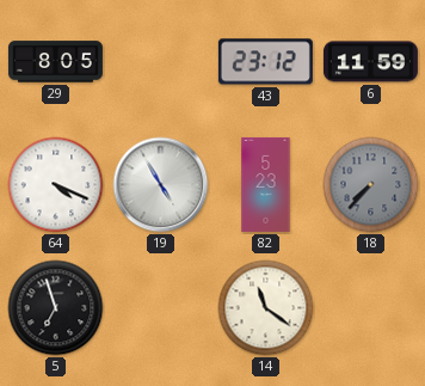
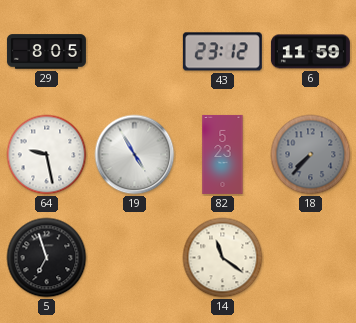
64: 4:19 -> 9:28 (47, 155)
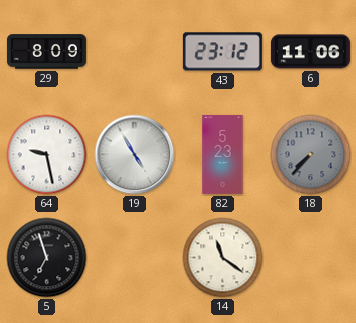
29: 8:05 -> 8:09 (46, 52)
6: 11:59 -> 11:06 (310, 52)
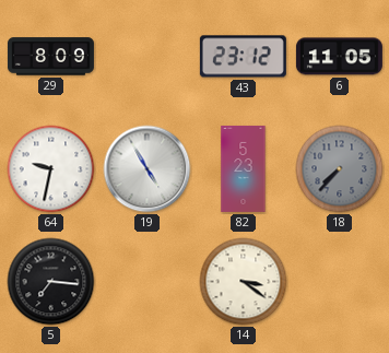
6: 11:06 -> 11:05 (339, 57)
64: 9:28 -> 9:32 (51, 169)
5: 6:57 -> 7:16 (51, 282)
14: 11:21 -> 3:21 (244, 282)
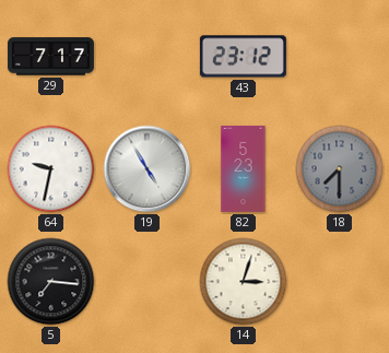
29: 8:09 -> 7:17 (50, 57)
6: 11:05 -> none (339, 57)
18: 7:37 -> 7:30 (340, 169)
14: 3:21 -> 3:03 (244, 282)
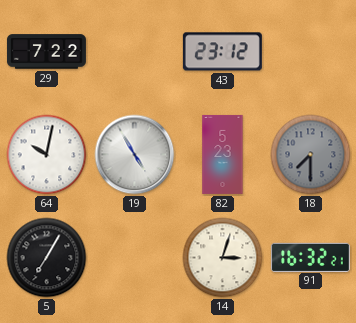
29: 7:17 -> 7:22 (46, 52)
64: 9:32 -> 10:02 (47, 155)
5: 7:16 -> 7:05 (47, 258)
91: none -> 16:32 (310, 257)
